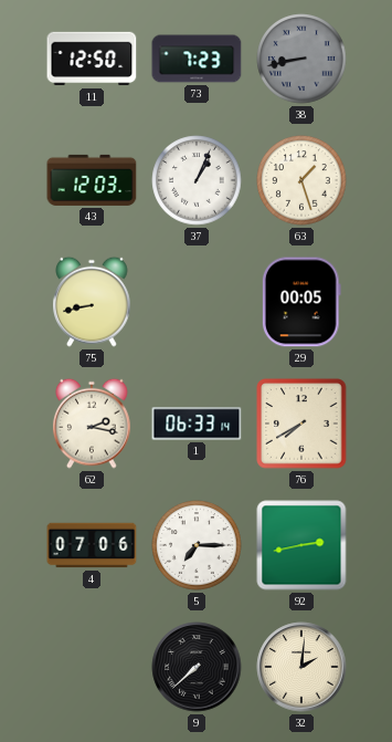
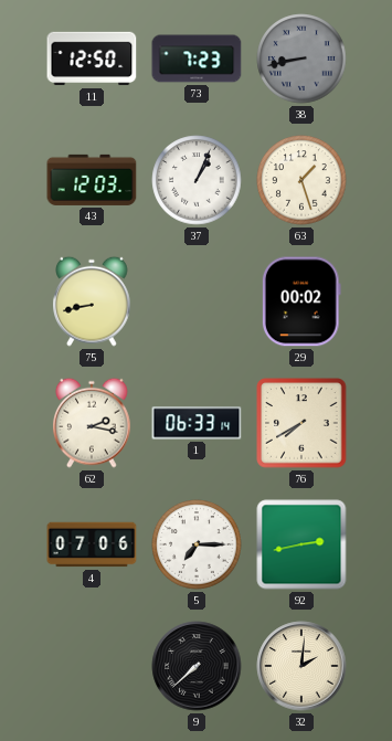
29: 00:05 -> 00:02 (301, 301)
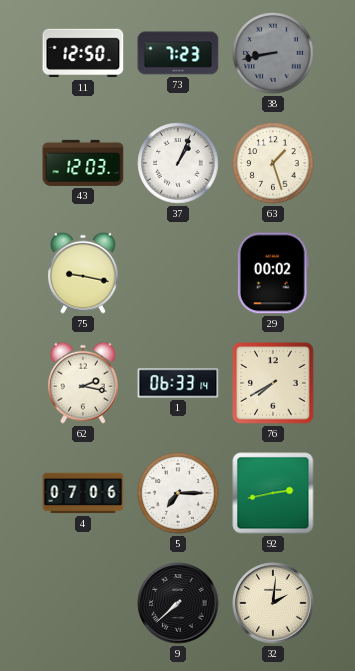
75: 8:43 -> 9:17 (84, 273)
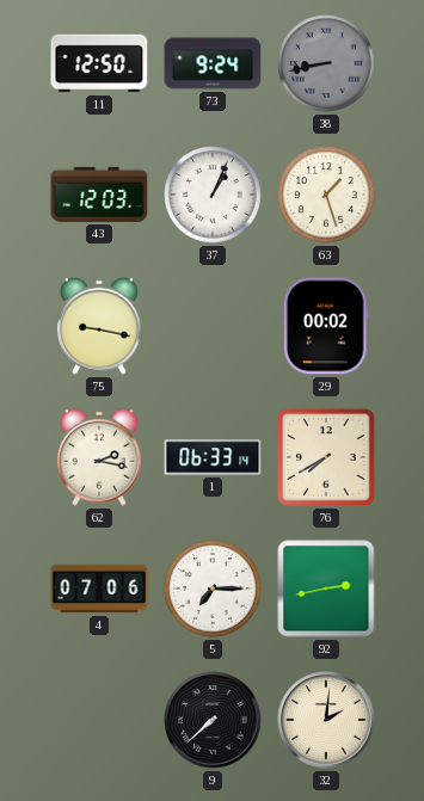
73: 7:23 -> 9:24 (213, 63)
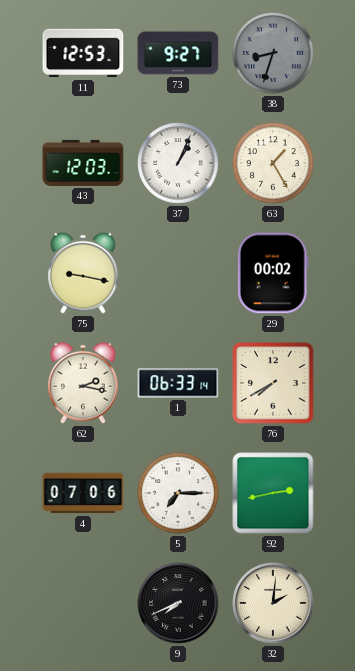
11: 12:50 -> 12:53 (83, 53)
73: 9:24 -> 9:27 (178, 53)
38: 8:43 -> 8:33 (273, 53)
63: 1:27 -> 1:25 (273, 163)
9: 7:38 -> 7:41 (178, 603)
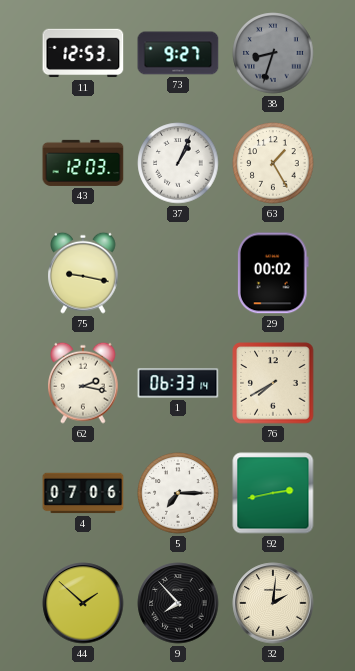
44: none -> 1:52 (83, 603)
9: 7:41 -> 7:53 (178, 603)
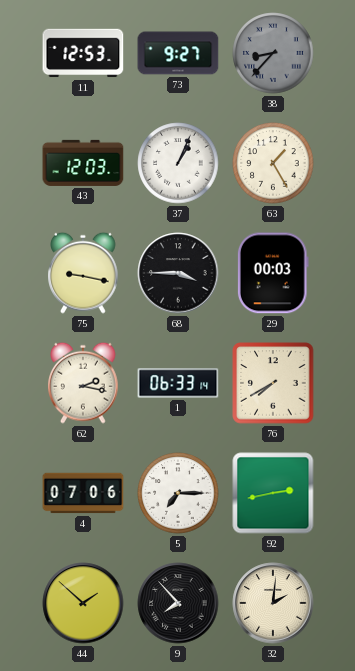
38: 8:33 -> 8:37 (273, 53)
68: none -> 3:45 (178, 273)
29: 00:02 -> 00:03 (273, 273)
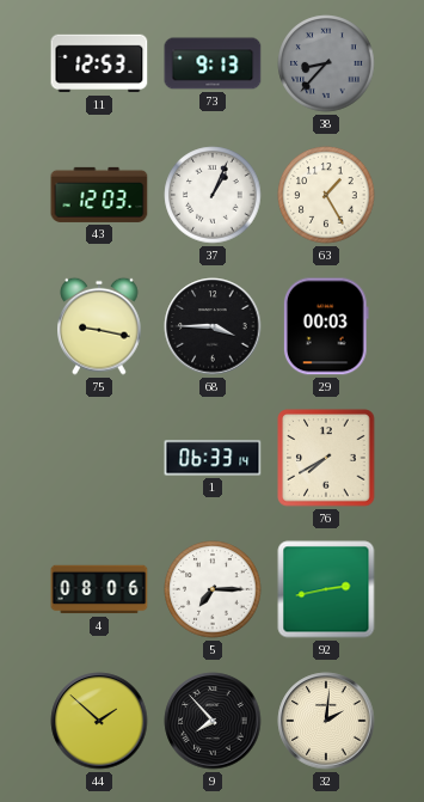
73: 9:27 -> 9:13 (213, 63)
62: 2:17 -> none (84, 383)
4: 07:06 -> 08:06 (99, 589)
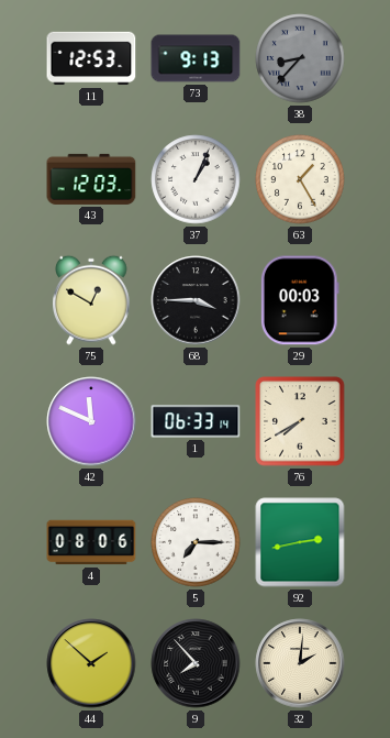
75: 9:17 -> 12:50 (92, 300)
42: none -> 11:49 (91, 421)
